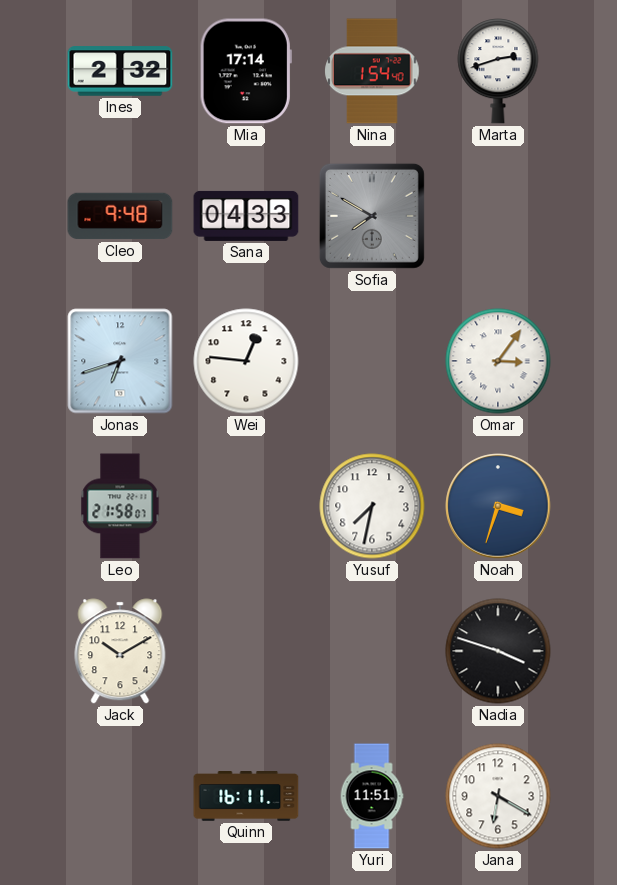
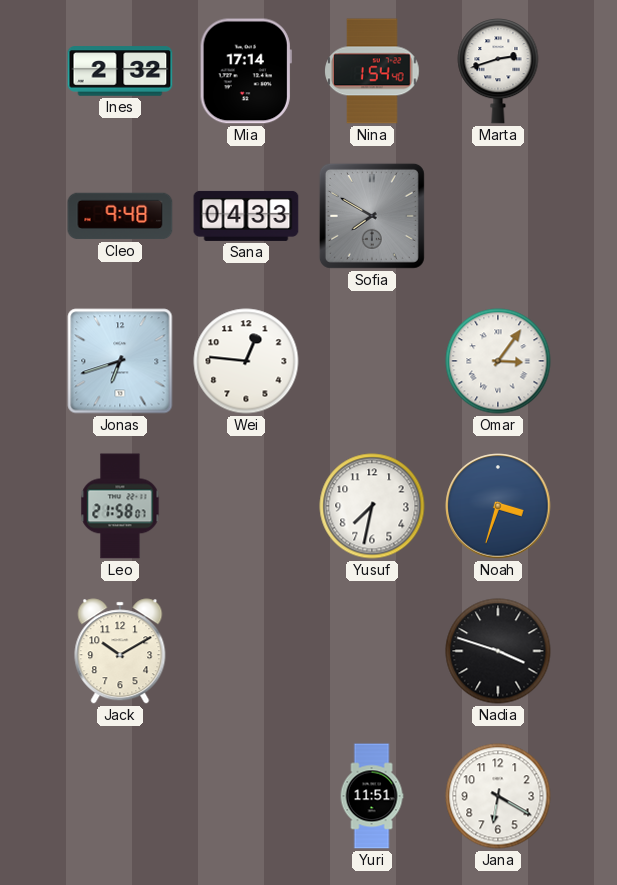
Quinn: 16:11 -> none (246, 797)
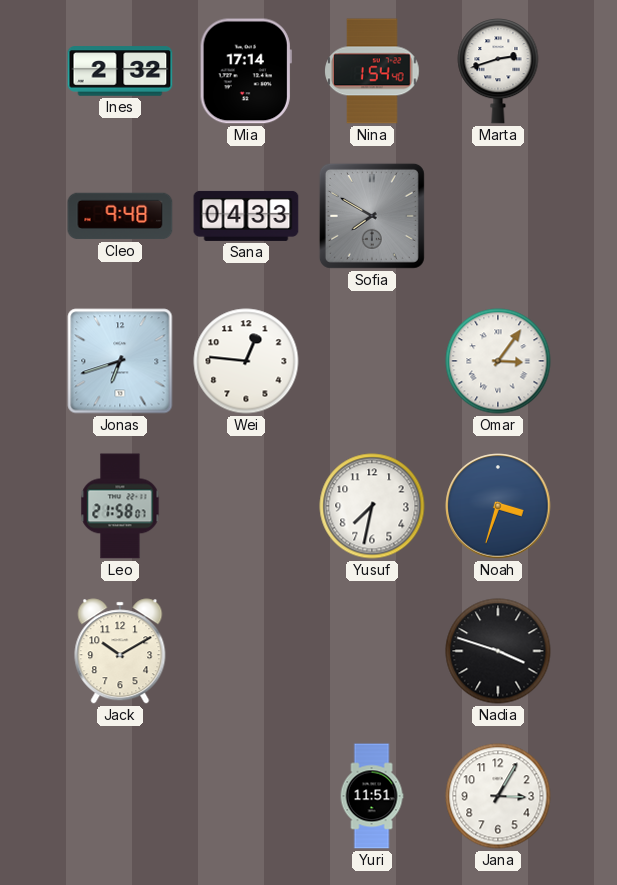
Jana: 6:20 -> 3:05 (498, 796)
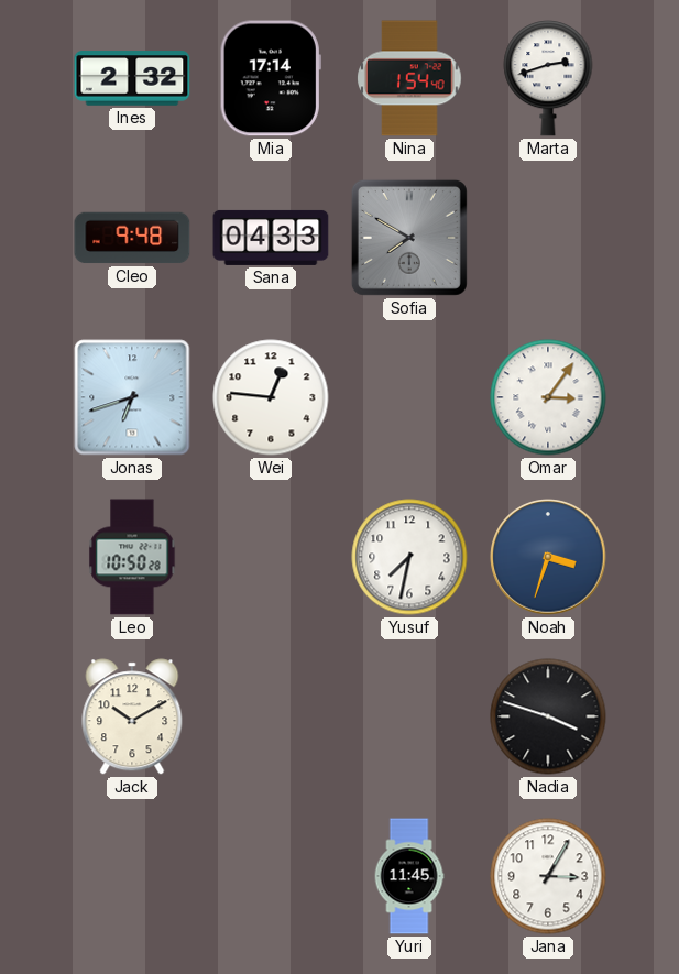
Leo: 21:58 -> 10:50 (132, 557)
Yuri: 11:51 -> 11:45 (409, 876)
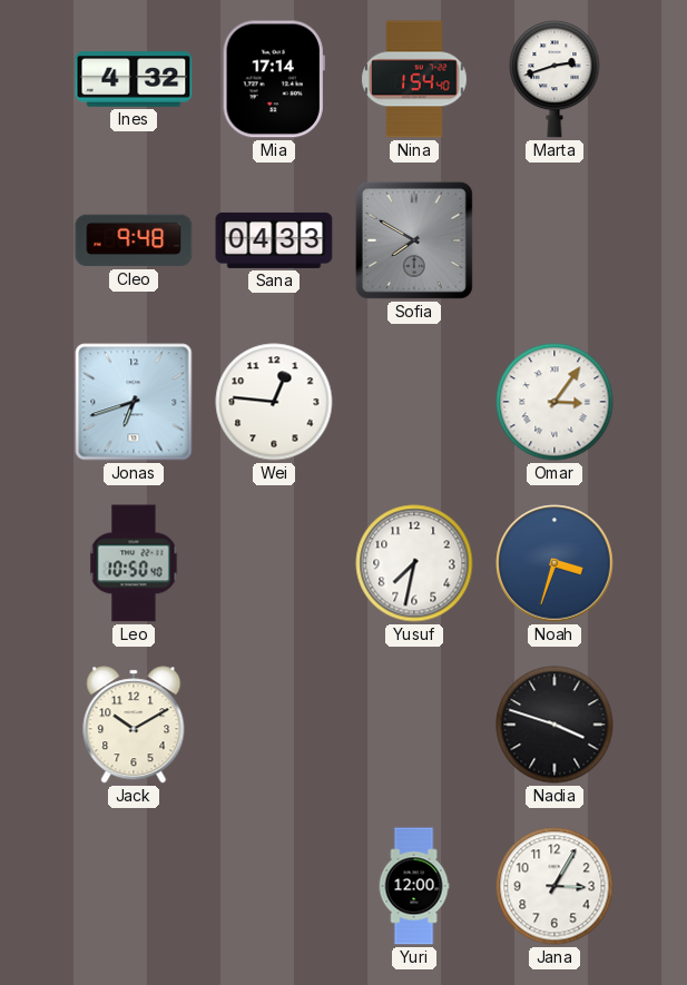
Ines: 2:32 -> 4:32 (134, 79)
Leo: 10:50:28 -> 10:50:40 (134, 563)
Yuri: 11:45 -> 12:00 (414, 886)
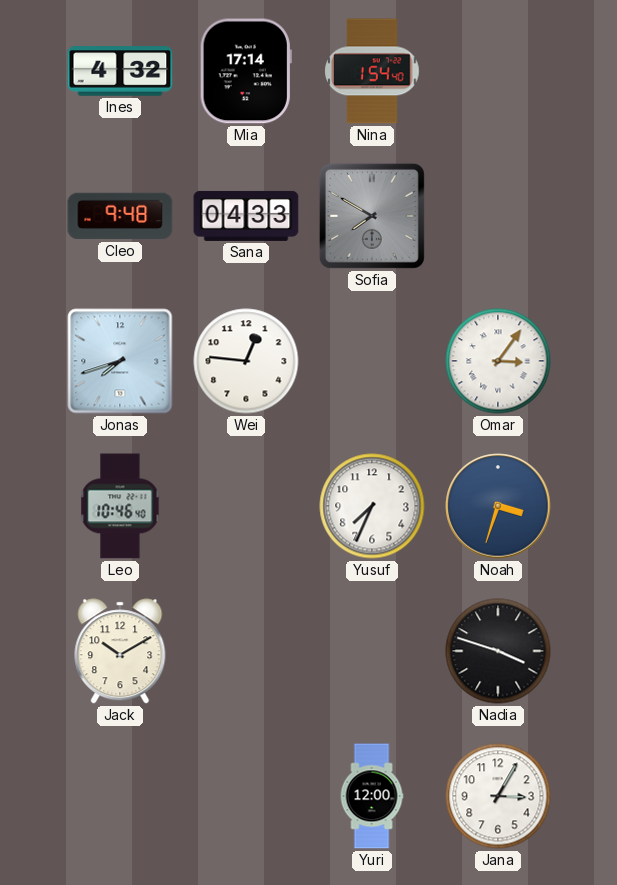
Marta: 2:42 -> none (554, 79)
Jonas: 6:42 -> 7:42 (120, 361)
Leo: 10:50 -> 10:46 (120, 506)
Yusuf: 7:32 -> 7:34 (372, 506)
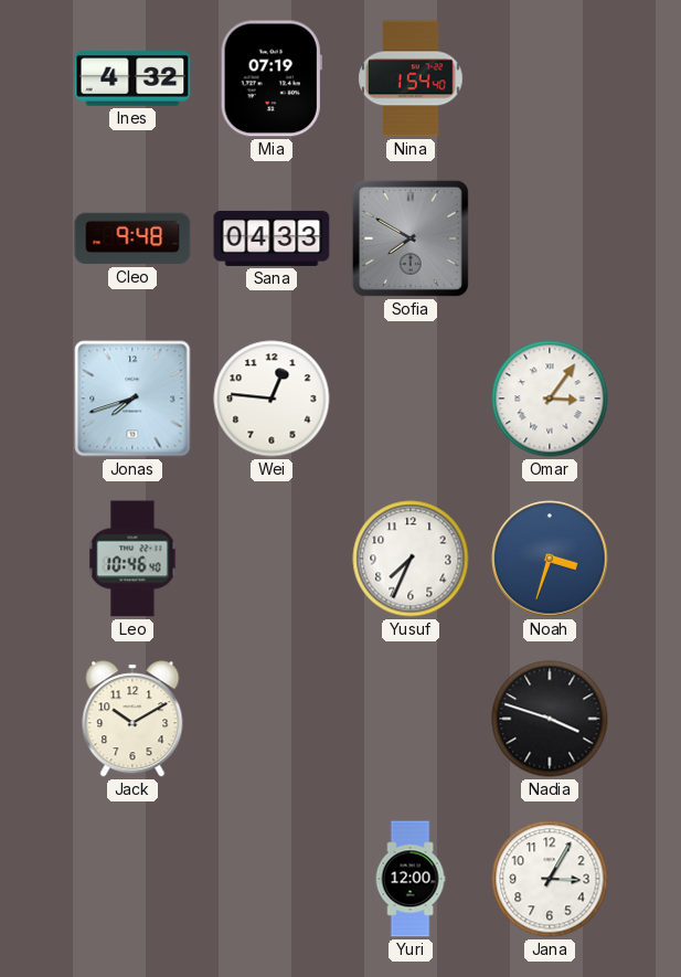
Mia: 17:14 -> 07:19 (272, 78)
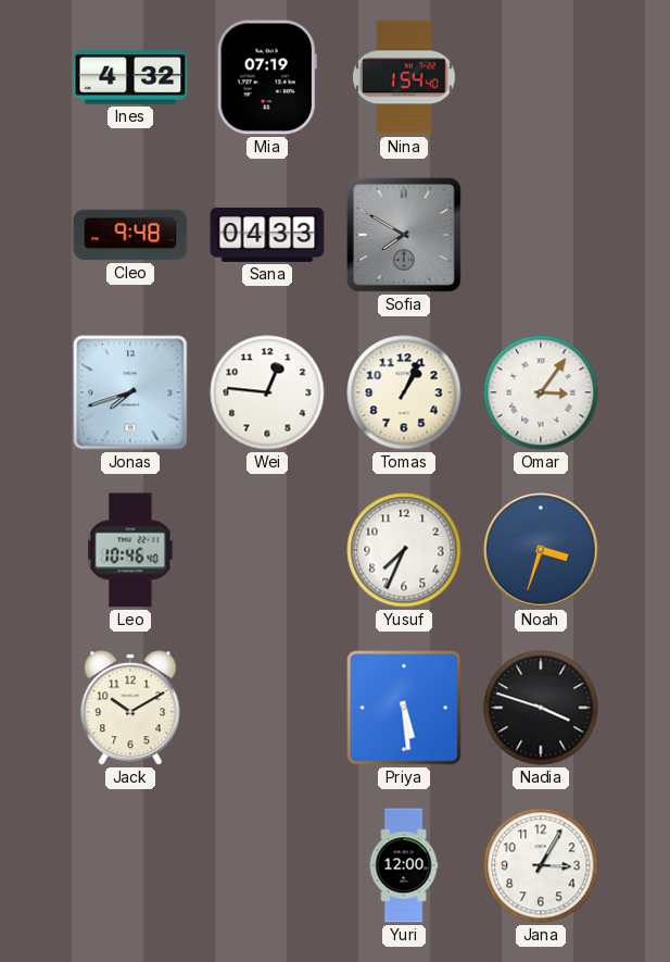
Tomas: none -> 1:04 (404, 392)
Priya: none -> 5:29 (404, 708)
